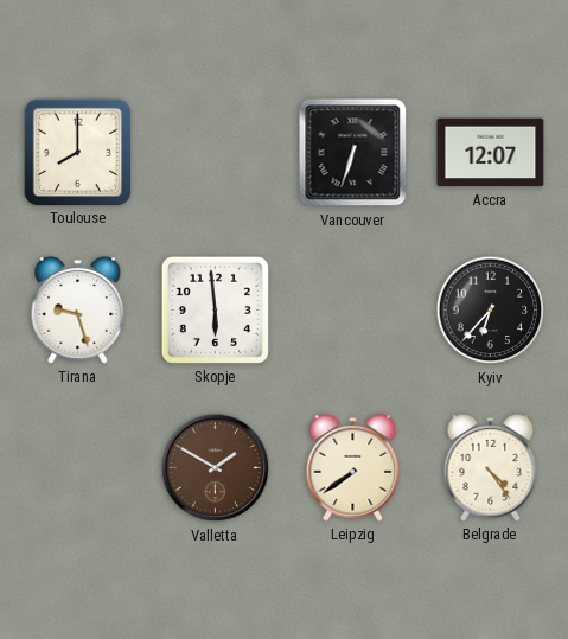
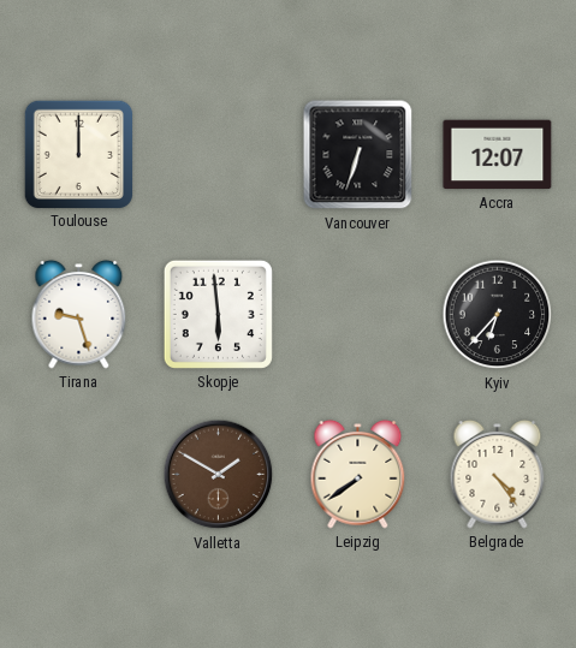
Toulouse: 8:00 -> 12:00 (78, 154)
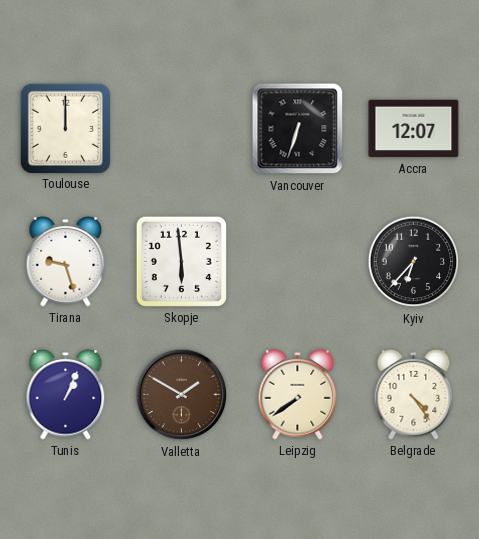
Tunis: none -> 1:04 (66, 394)
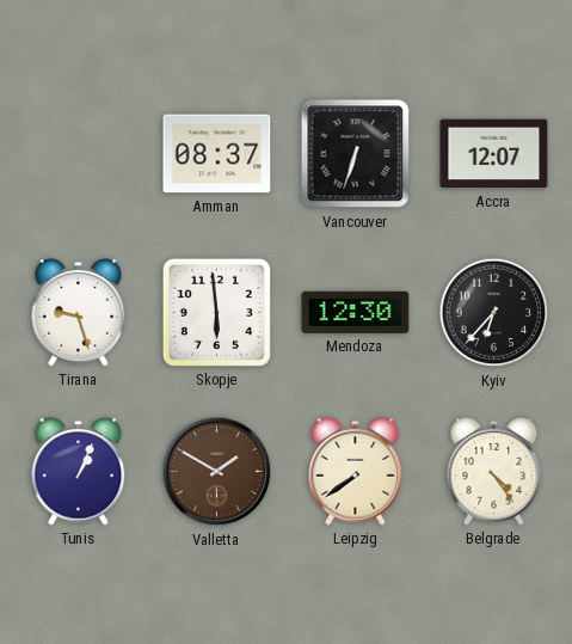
Toulouse: 12:00 -> none (65, 128)
Amman: none -> 08:37 (217, 154)
Mendoza: none -> 12:30 (356, 312)
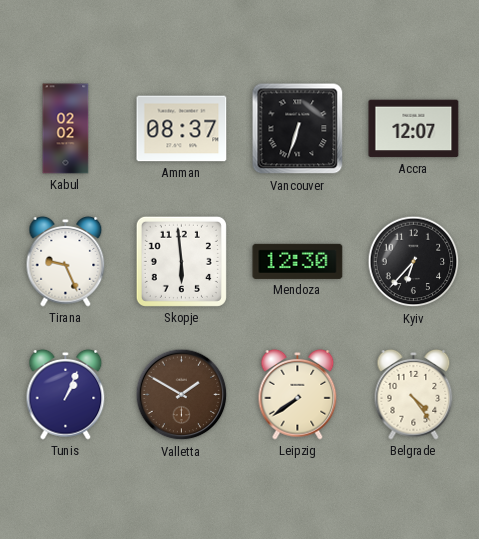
Kabul: none -> 02:02 (66, 129)
Tirana: 9:27 -> 9:26 (66, 261)
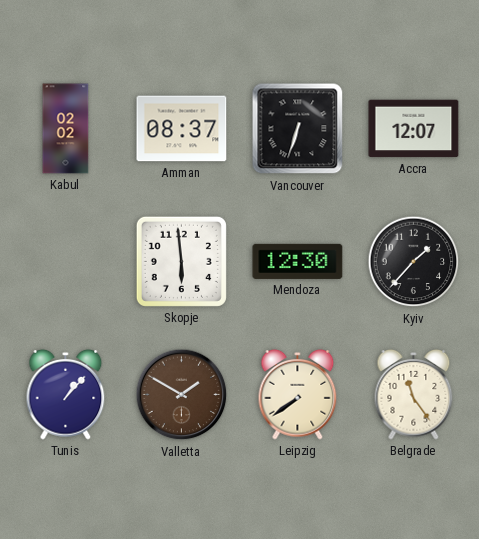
Tirana: 9:26 -> none (66, 261)
Kyiv: 6:37 -> 1:37 (414, 262)
Tunis: 1:04 -> 1:07 (66, 394)
Belgrade: 4:24 -> 11:24 (414, 394)
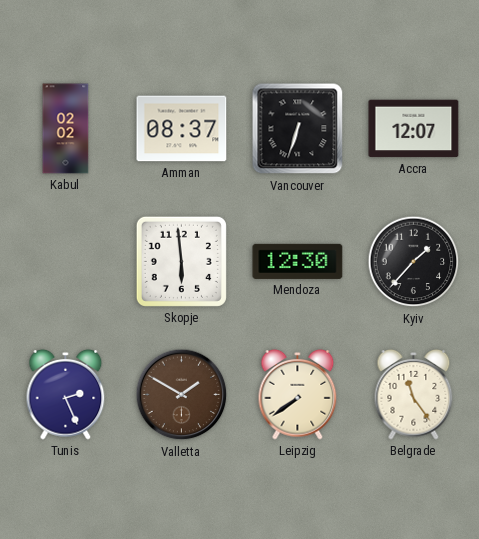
Tunis: 1:07 -> 2:26 (66, 394)
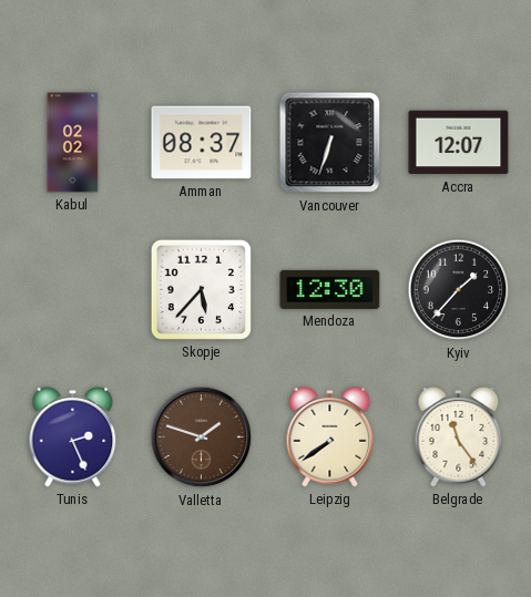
Skopje: 5:59 -> 5:37 (201, 289)
Valletta: 1:50 -> 1:48 (202, 438)
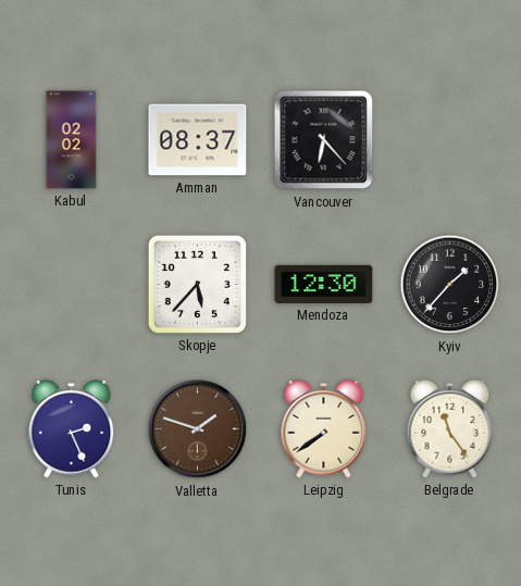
Vancouver: 6:33 -> 6:23 (324, 140)
Accra: 12:07 -> none (459, 143)
